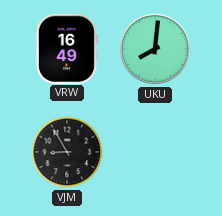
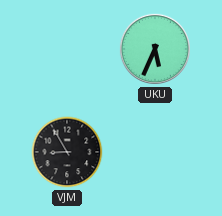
VRW: 16:49 -> none (67, 48)
UKU: 8:01 -> 5:34 (155, 49)
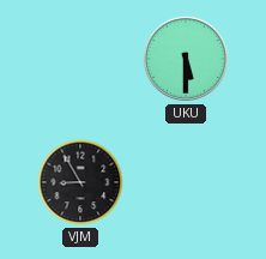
UKU: 5:34 -> 5:30 (186, 59)
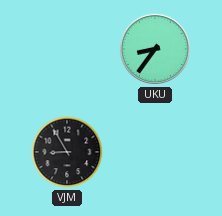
UKU: 5:30 -> 8:36 (155, 49)
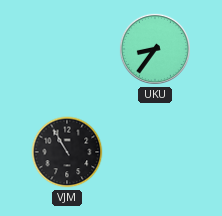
VJM: 8:55 -> 10:55 (67, 152)
